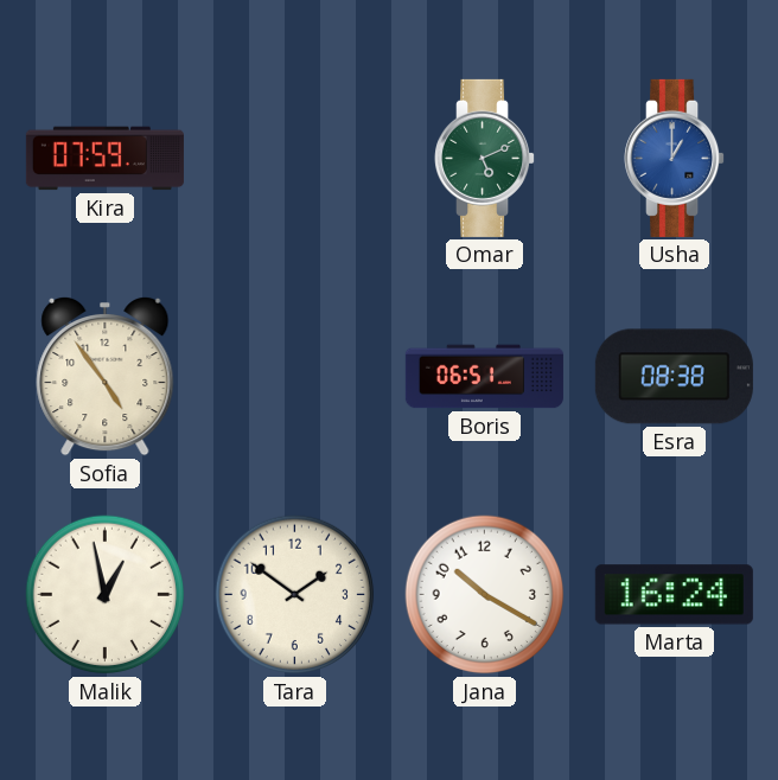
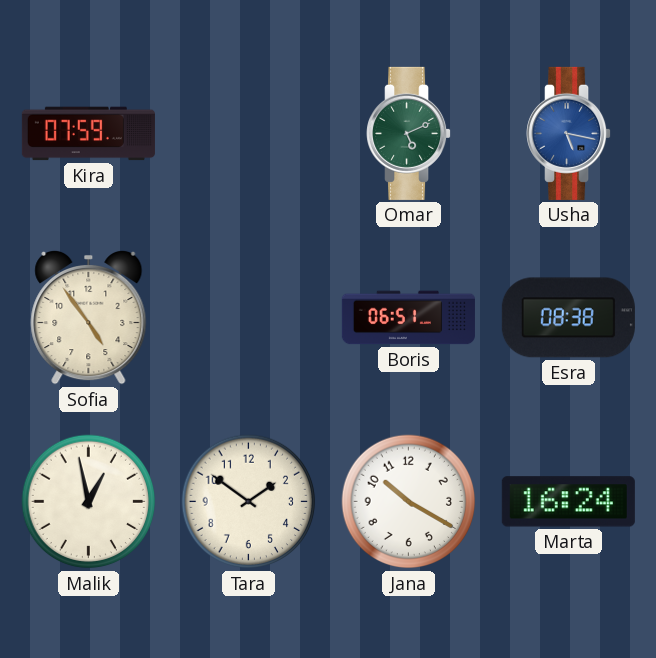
Usha: 1:00 -> 5:17 (569, 133)
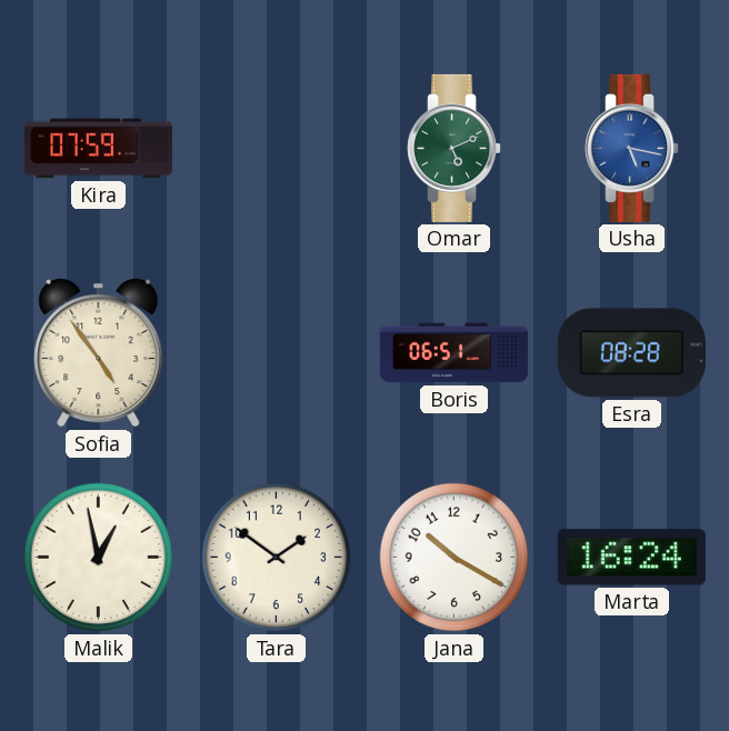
Esra: 08:38 -> 08:28 (631, 353)
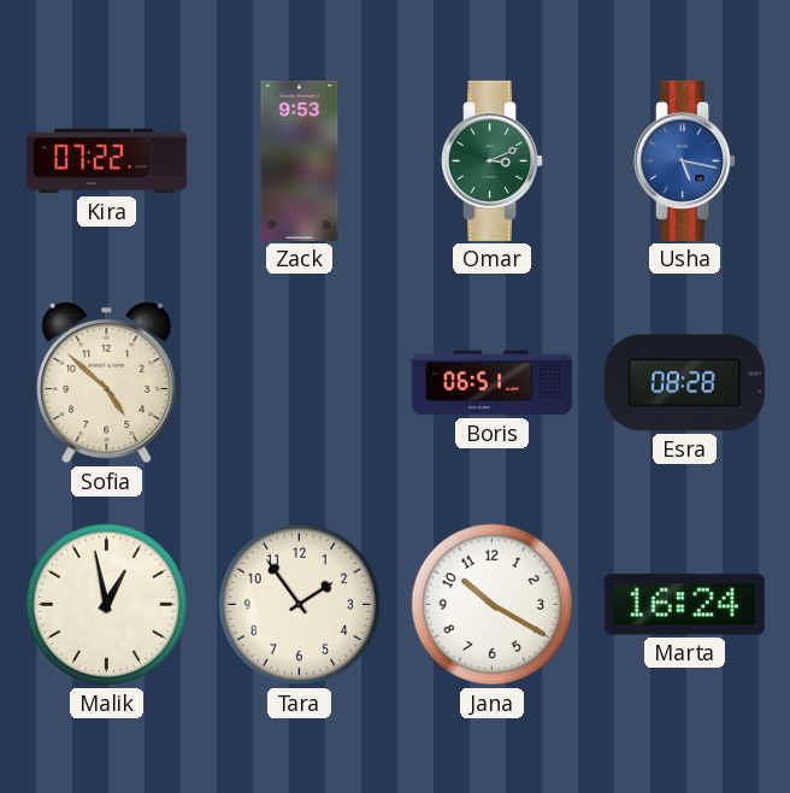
Kira: 07:59 -> 07:22 (106, 161)
Zack: none -> 9:53 (300, 160)
Omar: 5:11 -> 3:11 (493, 160)
Sofia: 4:54 -> 4:52 (107, 382)
Tara: 1:51 -> 1:54 (300, 605)
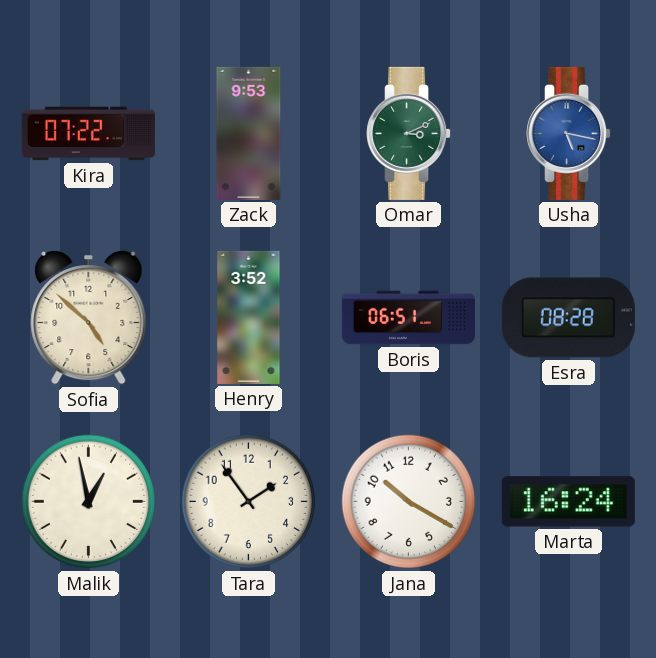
Henry: none -> 3:52 (249, 317)
